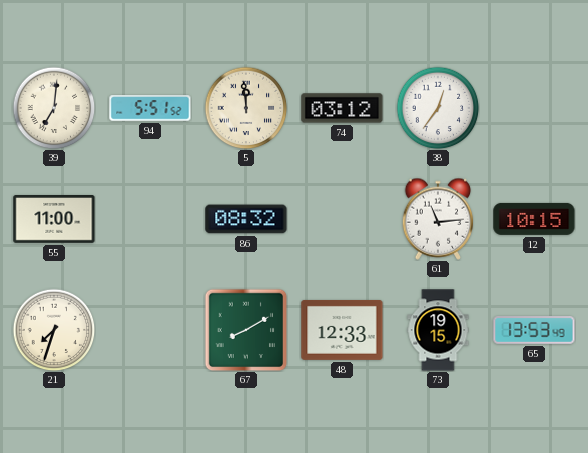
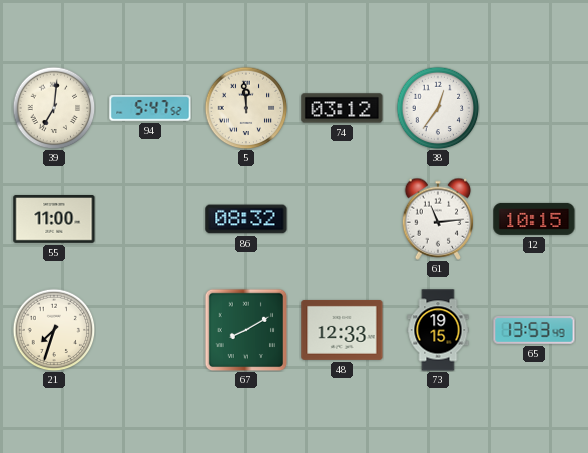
94: 5:51 -> 5:47 (150, 108)
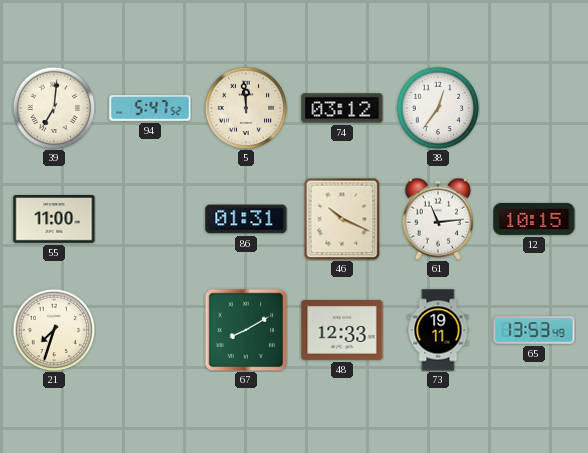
86: 08:32 -> 01:31 (246, 219)
46: none -> 10:19 (342, 219)
73: 19:15 -> 19:11 (438, 330)
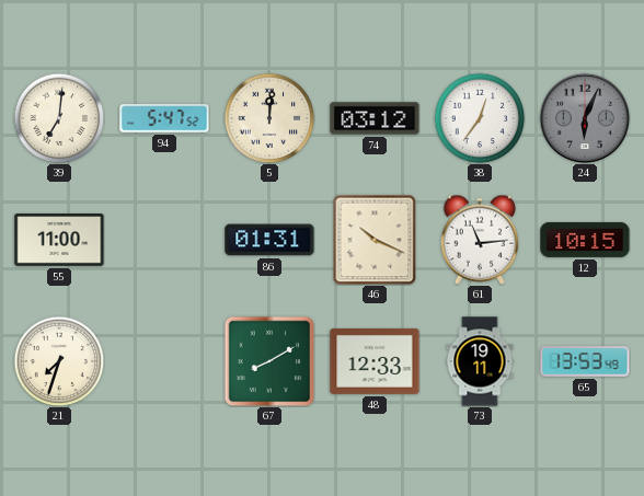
5: 11:59 -> 12:01 (269, 118)
24: none -> 6:04 (584, 117)
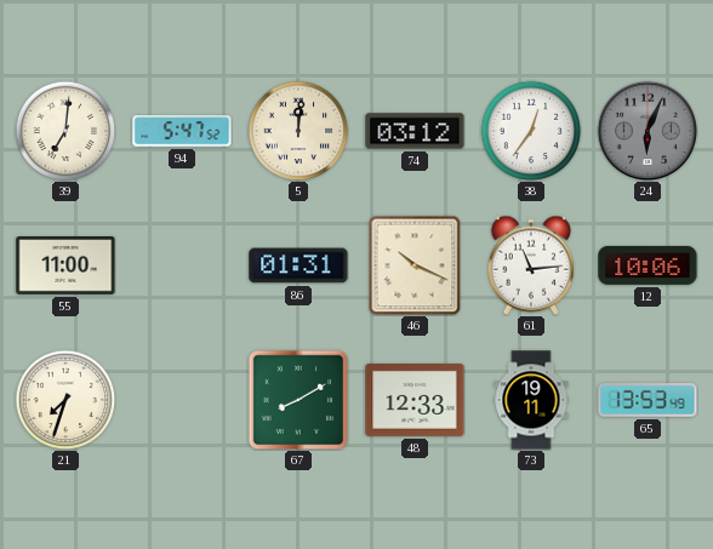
12: 10:15 -> 10:06 (648, 265)
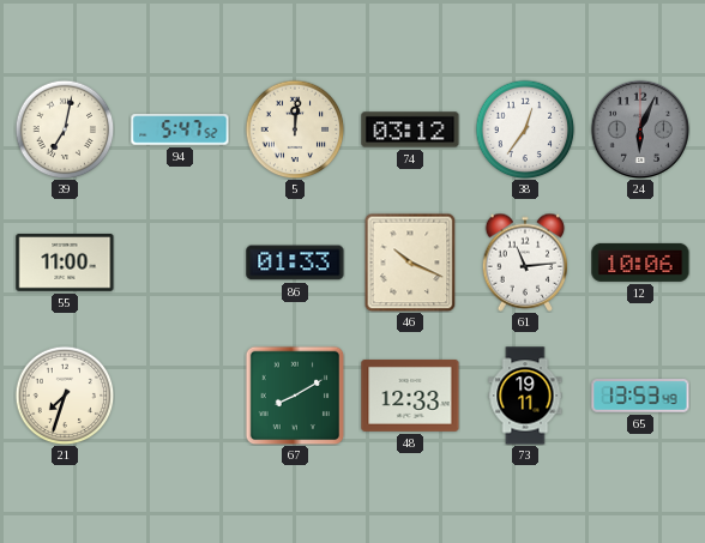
39: 7:01 -> 7:02 (65, 129)
86: 01:31 -> 01:33 (295, 263)
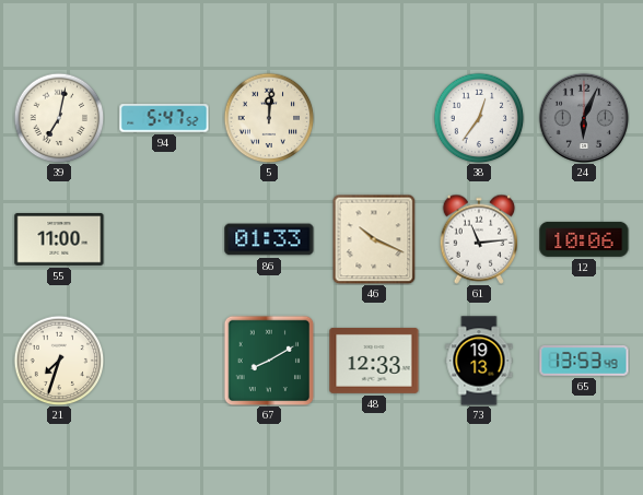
74: 03:12 -> none (410, 129)
73: 19:11 -> 19:13 (479, 361)
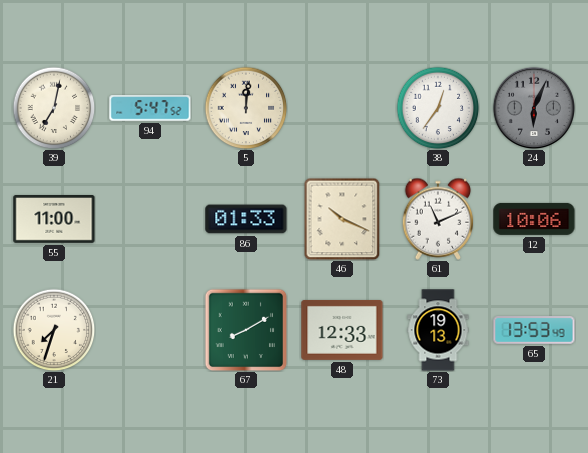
61: 11:14 -> 11:11 (438, 219)
